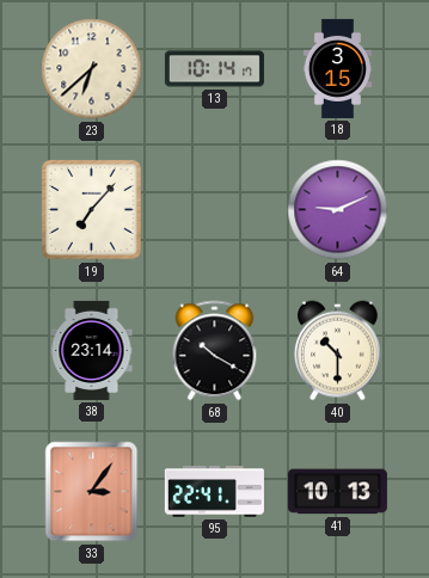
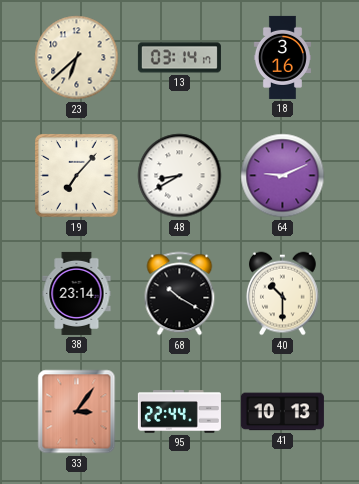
13: 10:14 -> 03:14 (179, 58)
18: 3:15 -> 3:16 (282, 57)
48: none -> 8:40 (180, 176)
95: 22:41 -> 22:44 (179, 412)
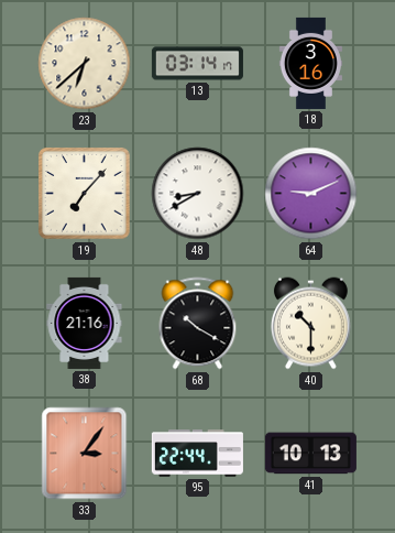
38: 23:14 -> 21:16 (85, 323)
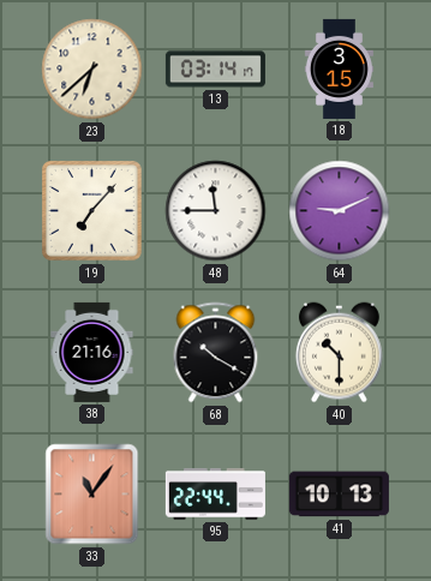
18: 3:16 -> 3:15 (339, 68)
48: 8:40 -> 11:45 (216, 211)
33: 3:06 -> 11:06 (92, 495)
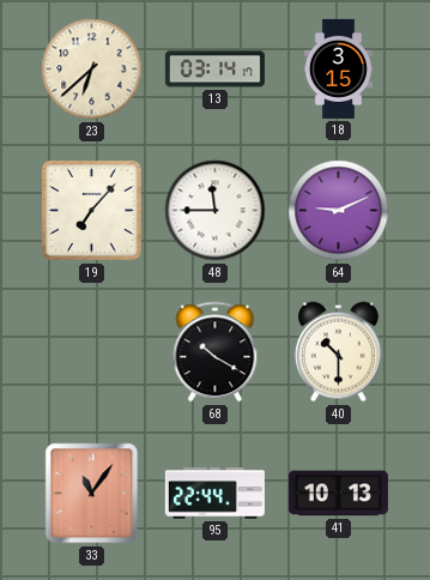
38: 21:16 -> none (92, 352)
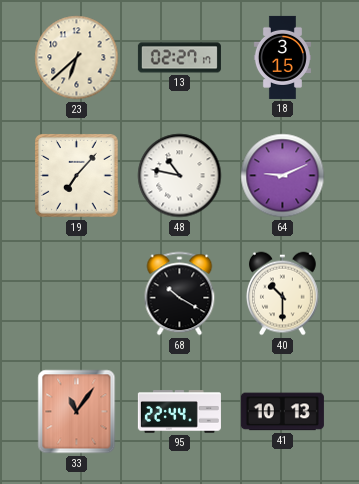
13: 03:14 -> 02:27 (179, 58)
48: 11:45 -> 10:47 (180, 176)
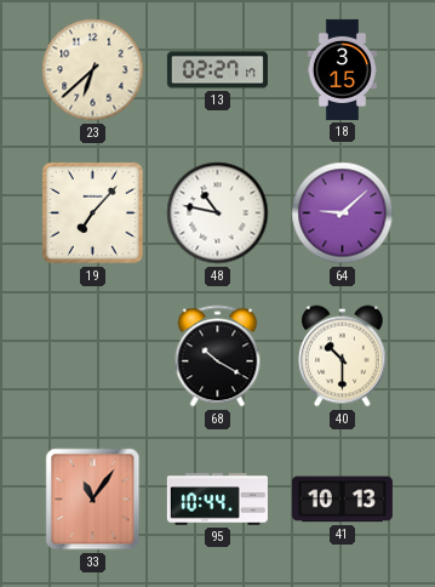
64: 9:11 -> 9:08 (343, 213)
95: 22:44 -> 10:44 (217, 500)
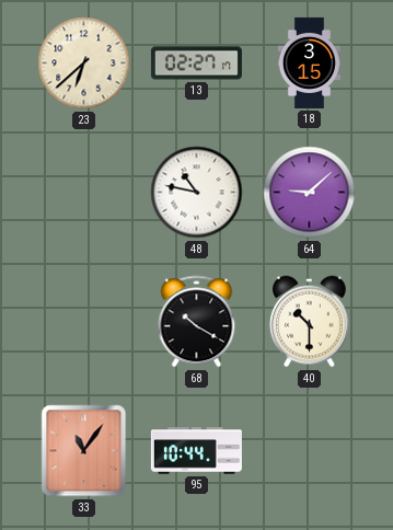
19: 7:07 -> none (93, 213)
41: 10:13 -> none (342, 500)
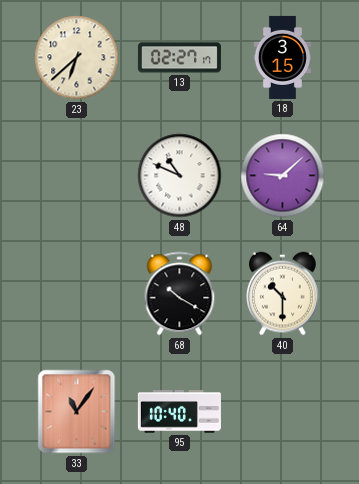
48: 10:47 -> 10:49 (180, 176)
95: 10:44 -> 10:40 (179, 412)
